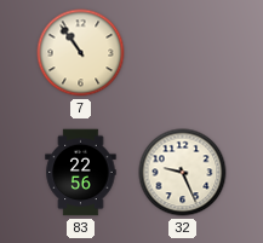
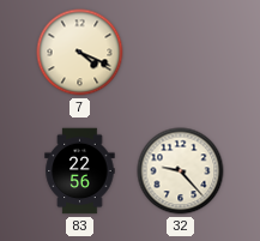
7: 10:54 -> 4:19 (80, 53)
32: 9:26 -> 9:23 (181, 171)
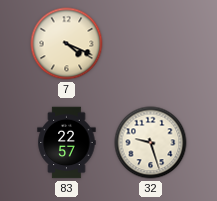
83: 22:56 -> 22:57 (67, 143)
32: 9:23 -> 9:27 (151, 143)
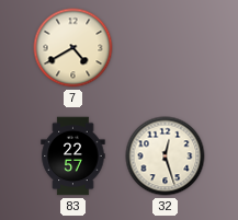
7: 4:19 -> 4:40 (73, 48)
32: 9:27 -> 12:27 (166, 157)
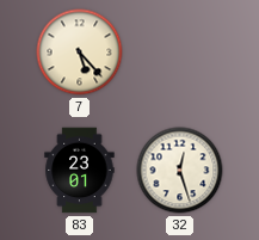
7: 4:40 -> 5:23 (80, 53)
83: 22:57 -> 23:01 (80, 171)
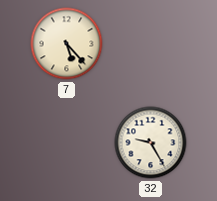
83: 23:01 -> none (80, 171)
32: 12:27 -> 9:25 (151, 143)
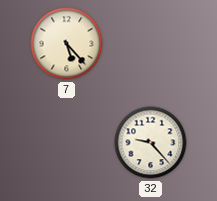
32: 9:25 -> 9:23 (151, 143)
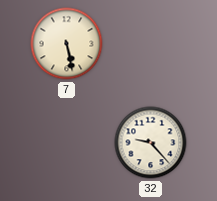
7: 5:23 -> 5:28 (67, 44)
